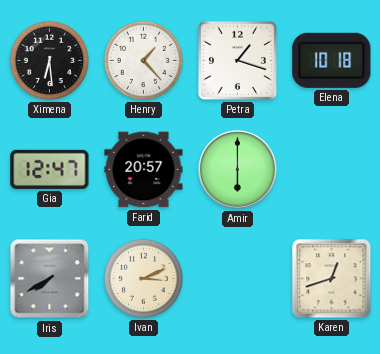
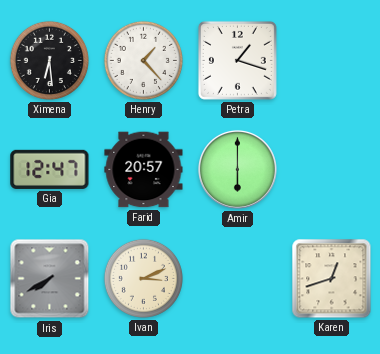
Elena: 10:18 -> none (332, 60)
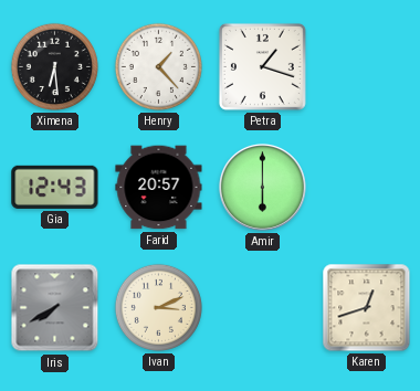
Gia: 12:47 -> 12:43 (55, 187)
